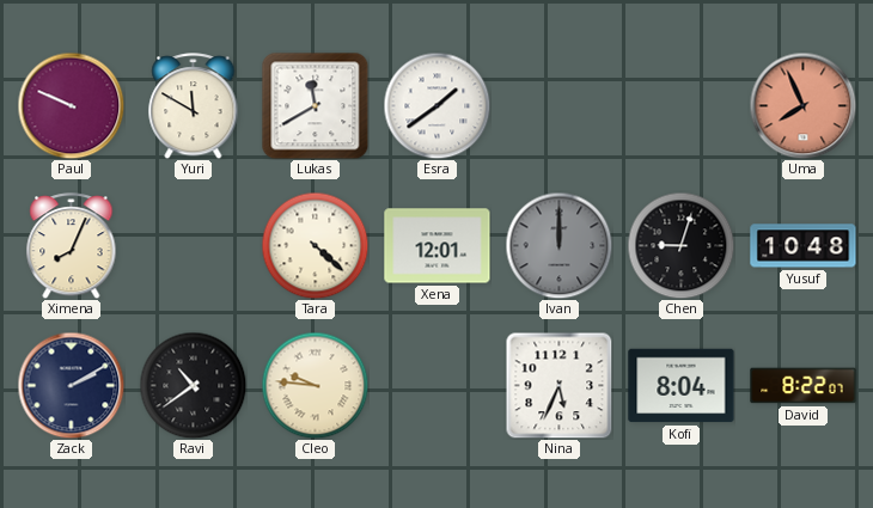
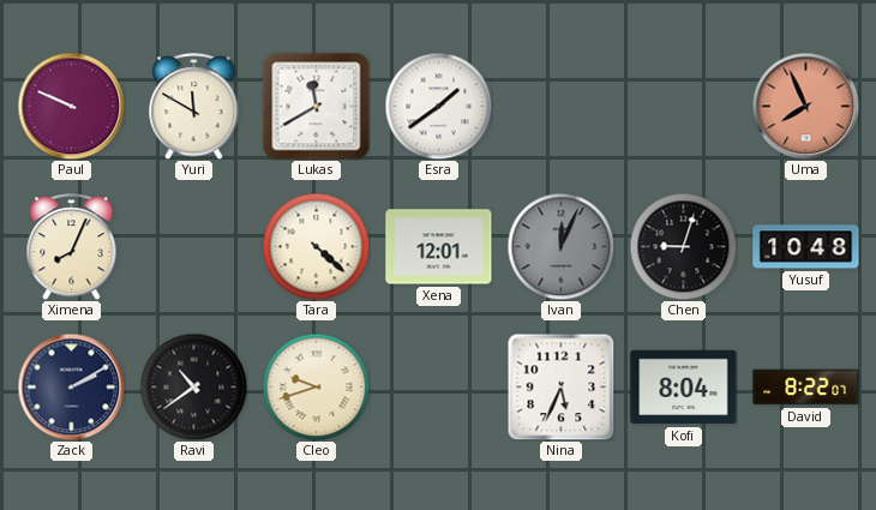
Ivan: 12:00 -> 12:04 (560, 246)
Cleo: 9:46 -> 9:42 (316, 386)
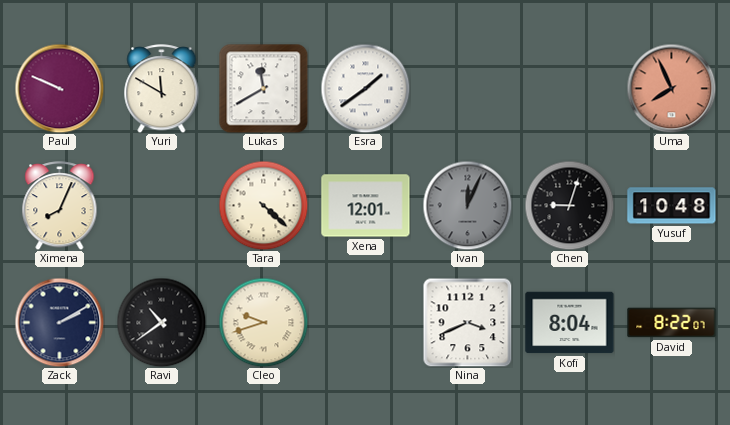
Nina: 5:34 -> 3:41 (467, 322)
